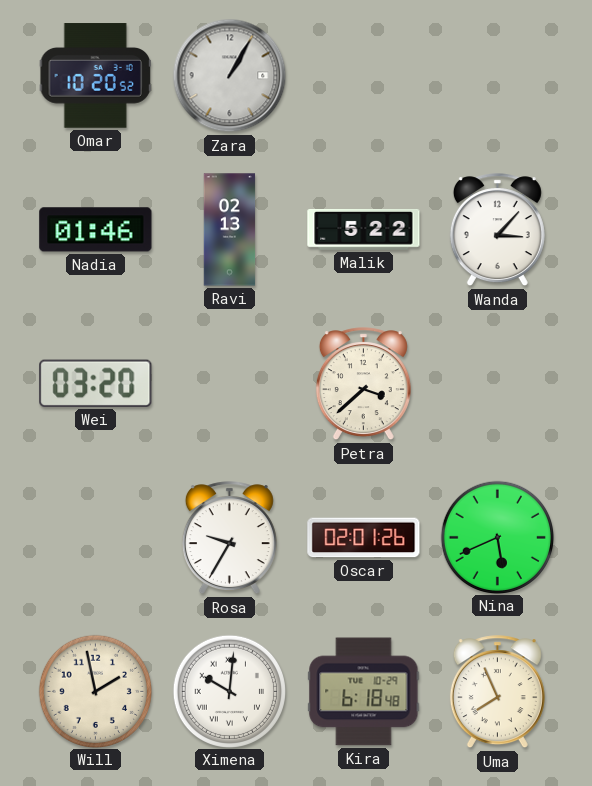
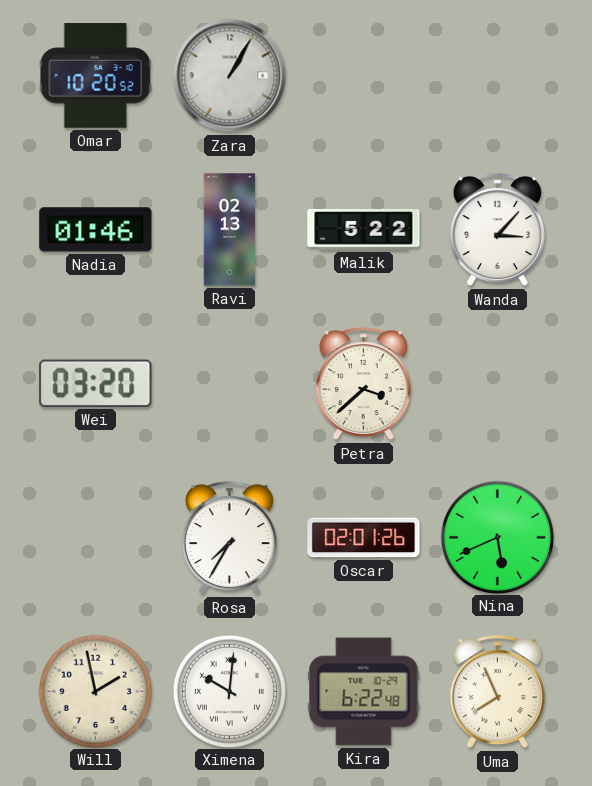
Rosa: 9:35 -> 7:35 (229, 538)
Kira: 6:18 -> 6:22 (364, 692)
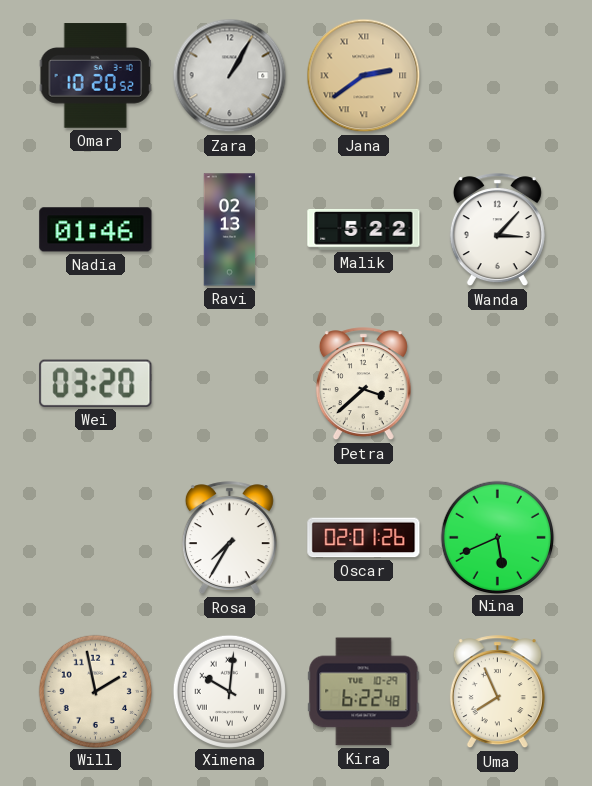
Jana: none -> 2:39 (364, 76)
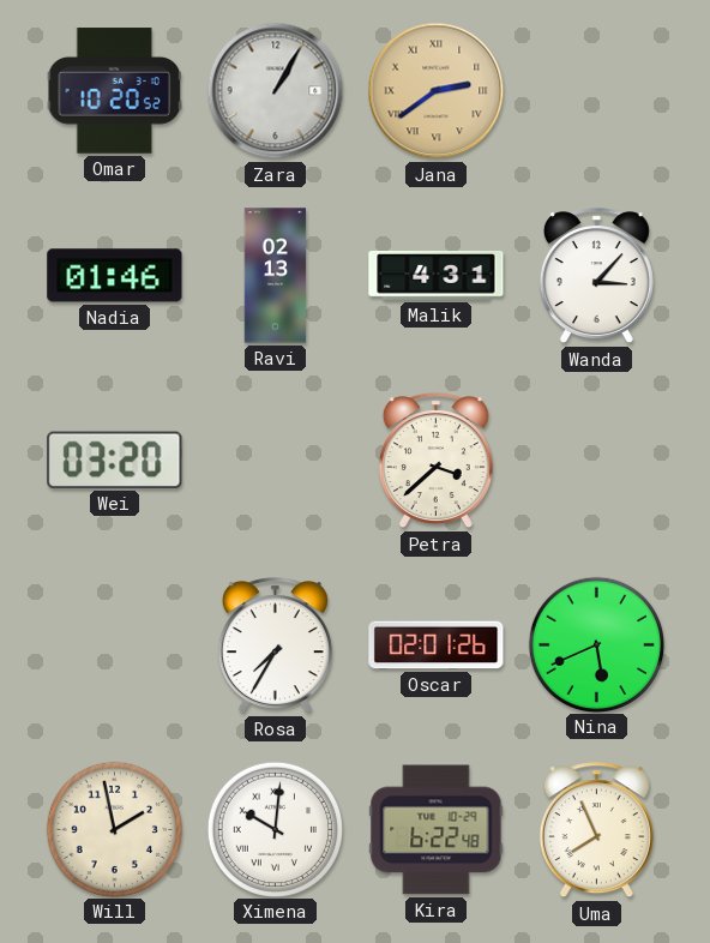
Malik: 5:22 -> 4:31 (437, 276)
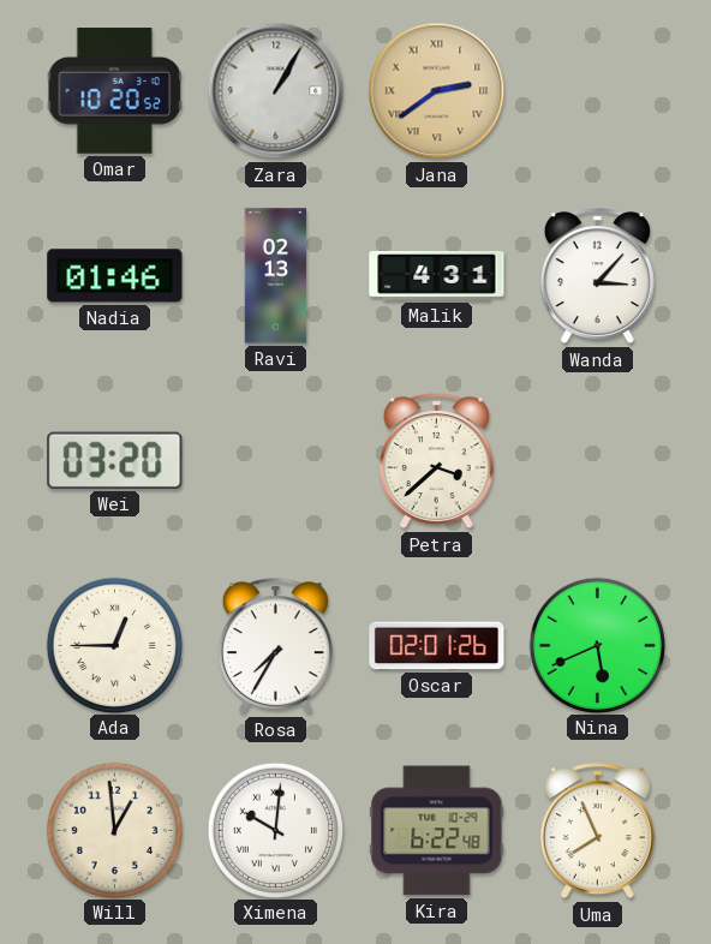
Ada: none -> 12:45 (114, 645)
Will: 1:58 -> 12:59 (114, 830)
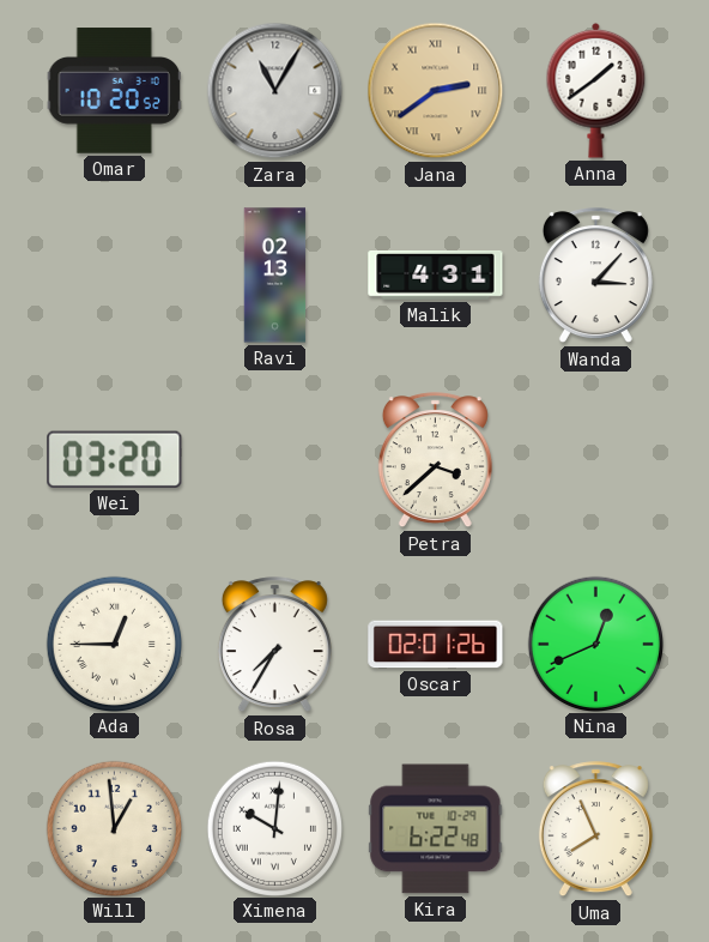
Zara: 1:05 -> 11:05 (275, 91)
Anna: none -> 1:39 (596, 90)
Nadia: 01:46 -> none (115, 276)
Nina: 5:41 -> 12:41 (595, 644)
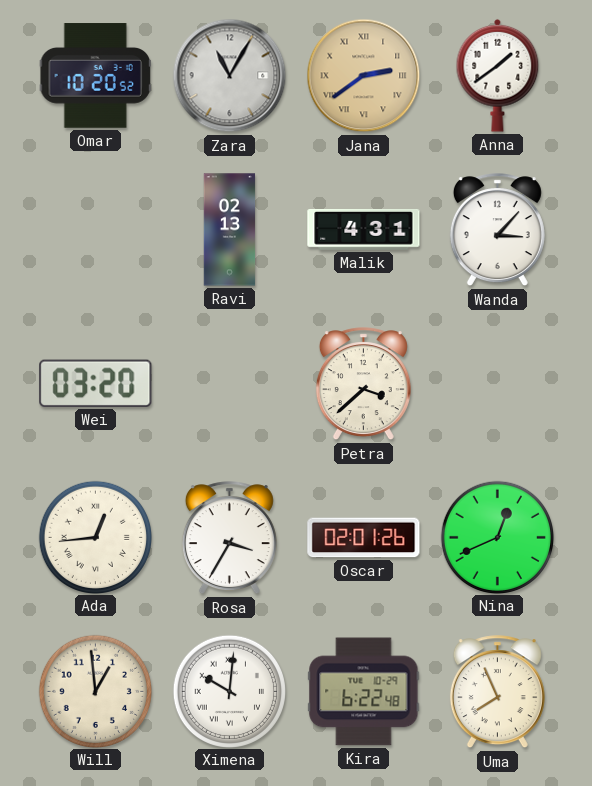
Ada: 12:45 -> 12:44 (95, 537)
Rosa: 7:35 -> 3:35 (229, 538)
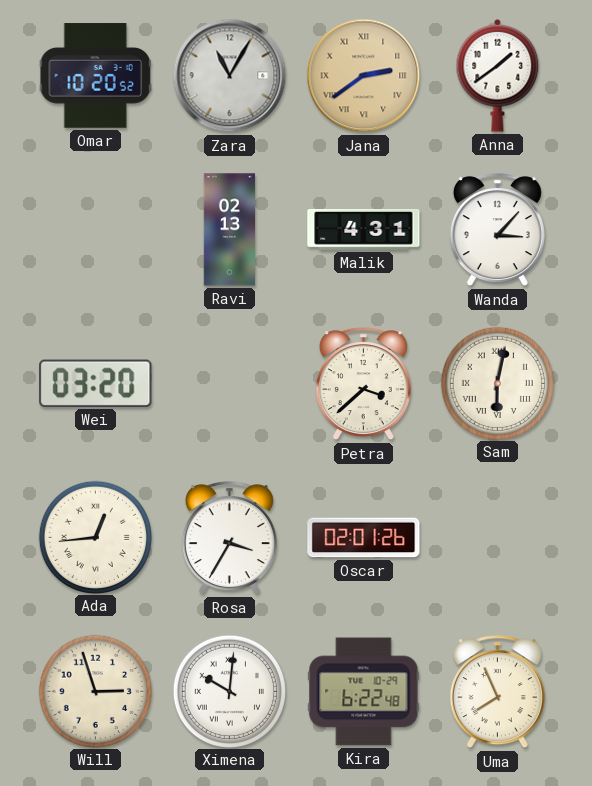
Sam: none -> 6:02 (497, 383)
Nina: 12:41 -> none (497, 537)
Will: 12:59 -> 2:57 (95, 691)
